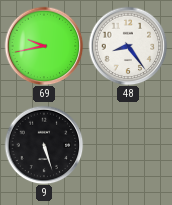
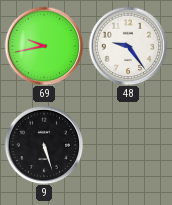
48: 8:24 -> 9:24 (128, 46)
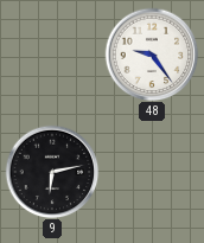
69: 9:43 -> none (44, 46)
9: 5:27 -> 6:13 (52, 172)
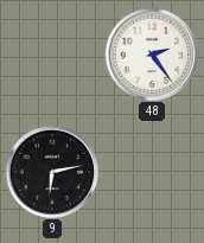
48: 9:24 -> 2:24 (152, 55)
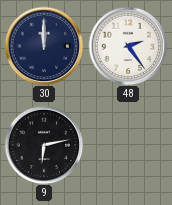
30: none -> 12:00 (44, 46)
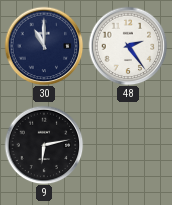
30: 12:00 -> 11:00 (44, 46)
